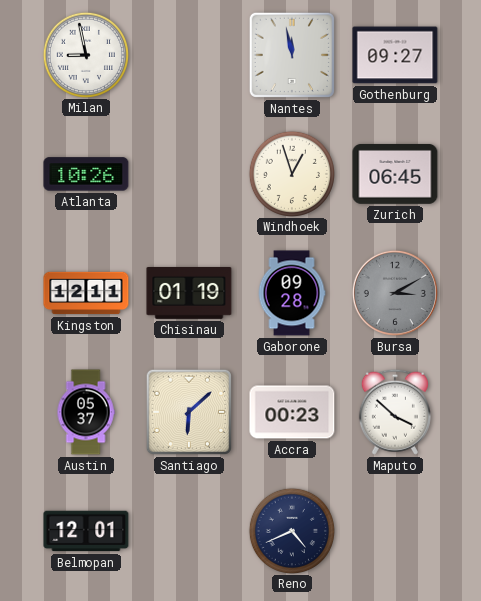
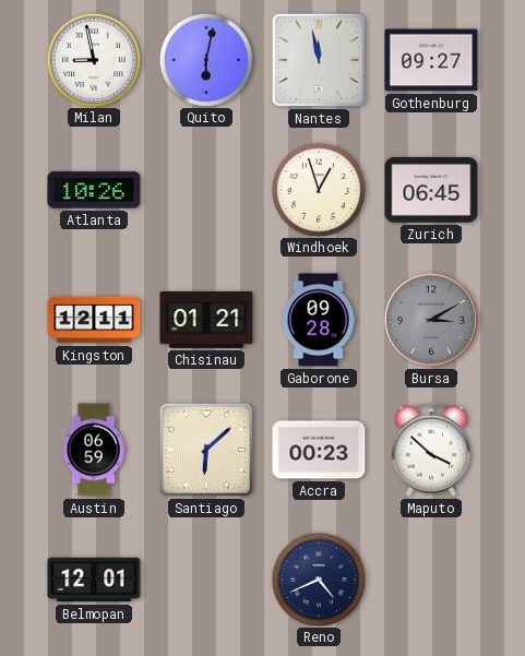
Quito: none -> 6:02 (205, 59)
Chisinau: 01:19 -> 01:21 (206, 320)
Austin: 05:37 -> 06:59 (94, 450)
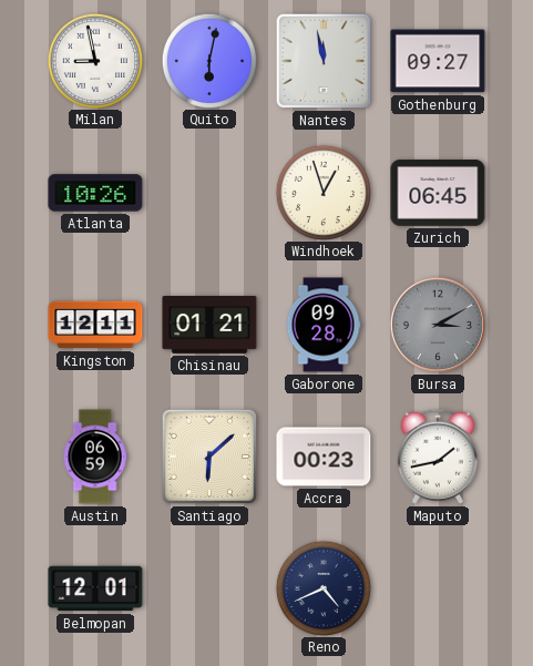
Maputo: 3:52 -> 1:43 (438, 457)
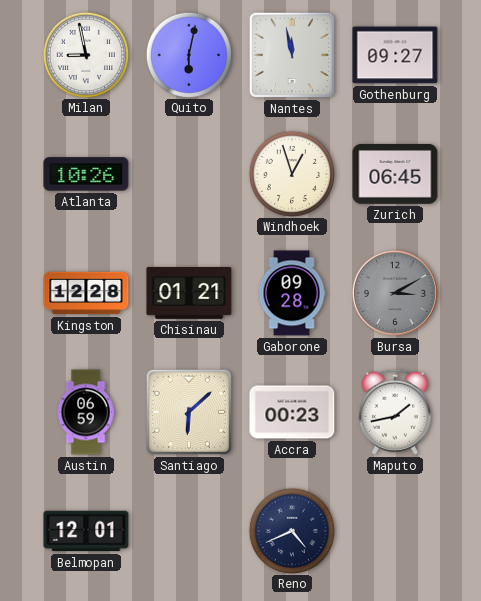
Kingston: 12:11 -> 12:28 (86, 293)
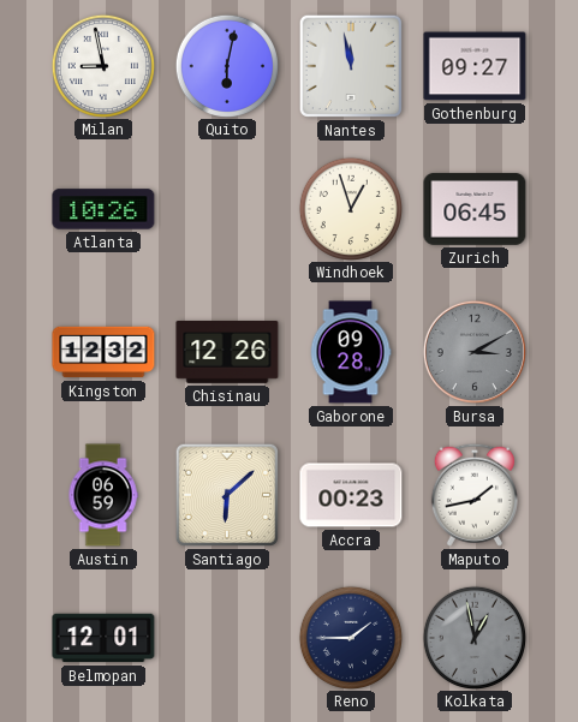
Kingston: 12:28 -> 12:32 (103, 352)
Chisinau: 01:21 -> 12:26 (227, 352)
Reno: 4:41 -> 1:45 (350, 637)
Kolkata: none -> 12:58 (473, 637)
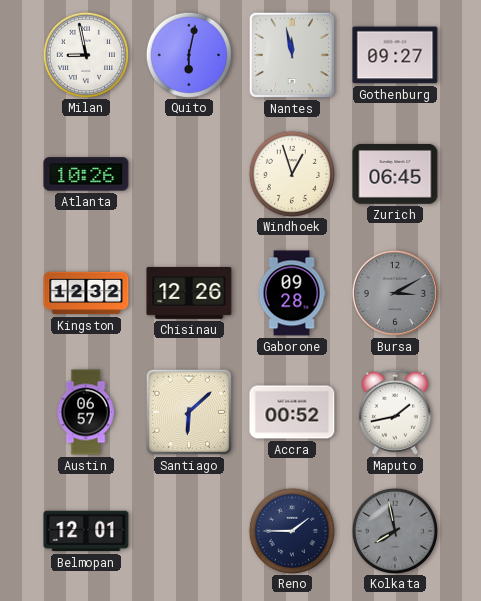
Austin: 06:59 -> 06:57 (86, 412)
Accra: 00:23 -> 00:52 (292, 412)
Kolkata: 12:58 -> 7:58 (394, 530)
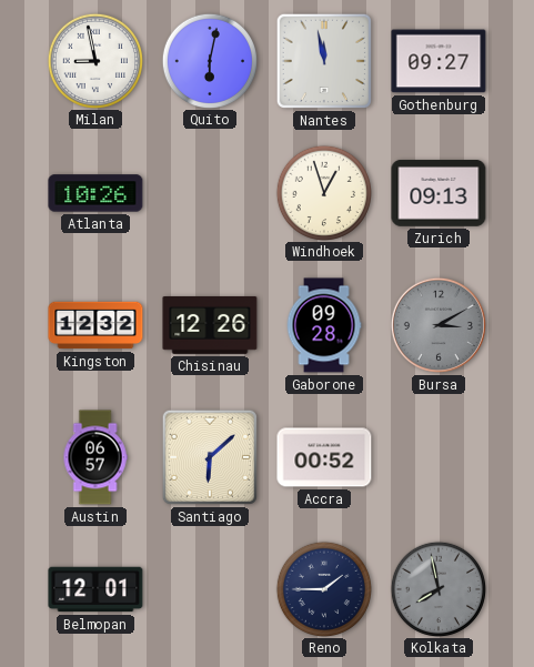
Zurich: 06:45 -> 09:13 (439, 193)
Maputo: 1:43 -> none (395, 412)
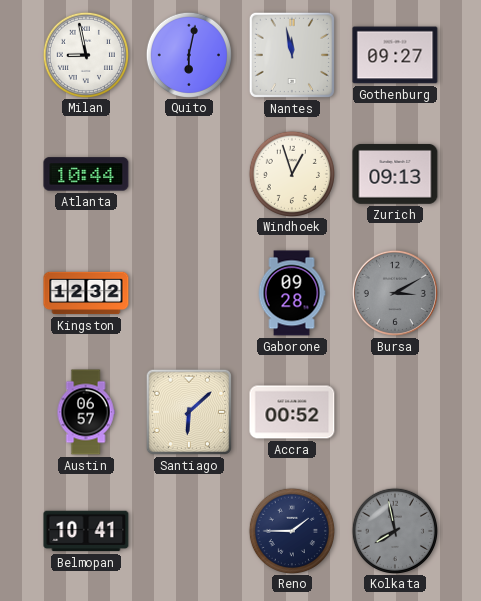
Atlanta: 10:26 -> 10:44 (86, 174)
Chisinau: 12:26 -> none (210, 325)
Belmopan: 12:01 -> 10:41 (86, 531)
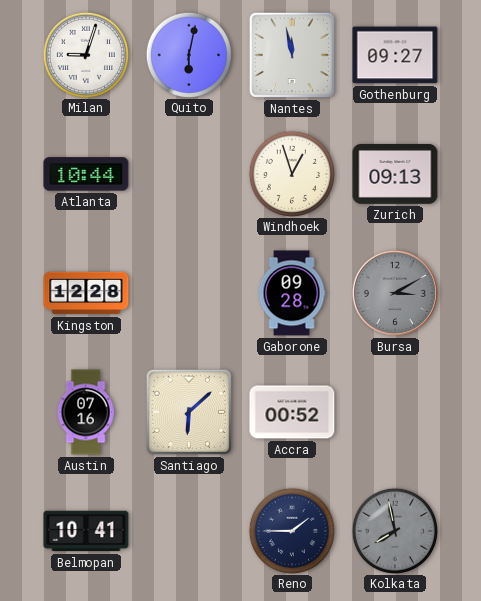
Milan: 8:58 -> 9:03 (85, 54)
Kingston: 12:32 -> 12:28 (86, 293)
Austin: 06:57 -> 07:16 (86, 412)
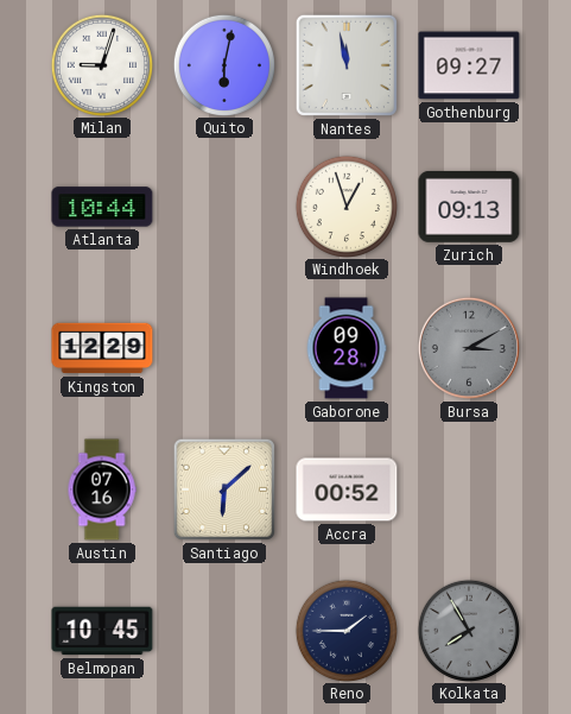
Kingston: 12:28 -> 12:29 (102, 348)
Belmopan: 10:41 -> 10:45 (102, 631)
Kolkata: 7:58 -> 7:55 (468, 630)
